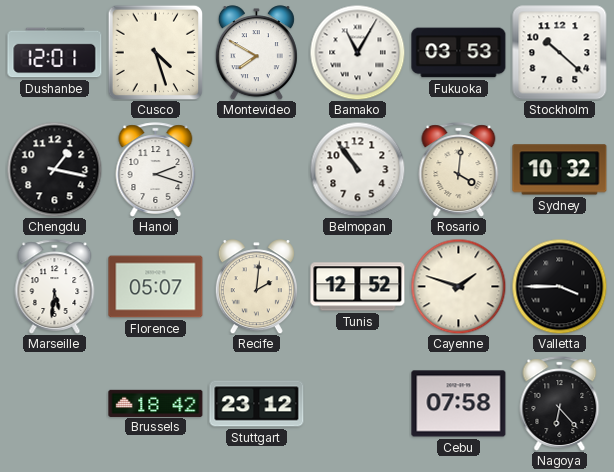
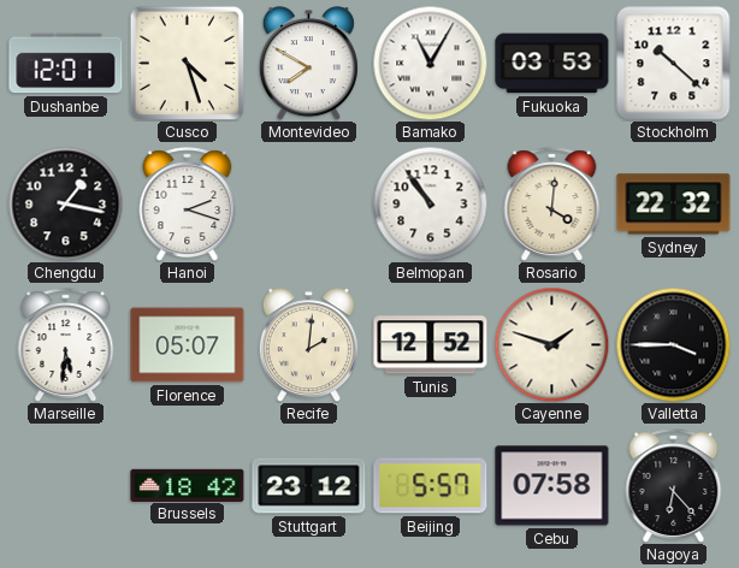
Sydney: 10:32 -> 22:32 (674, 205)
Beijing: none -> 5:57 (431, 486)
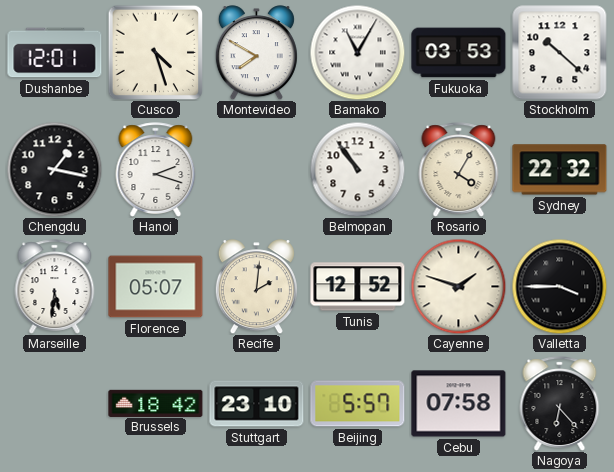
Rosario: 4:01 -> 4:05 (459, 170)
Stuttgart: 23:12 -> 23:10 (257, 404)
